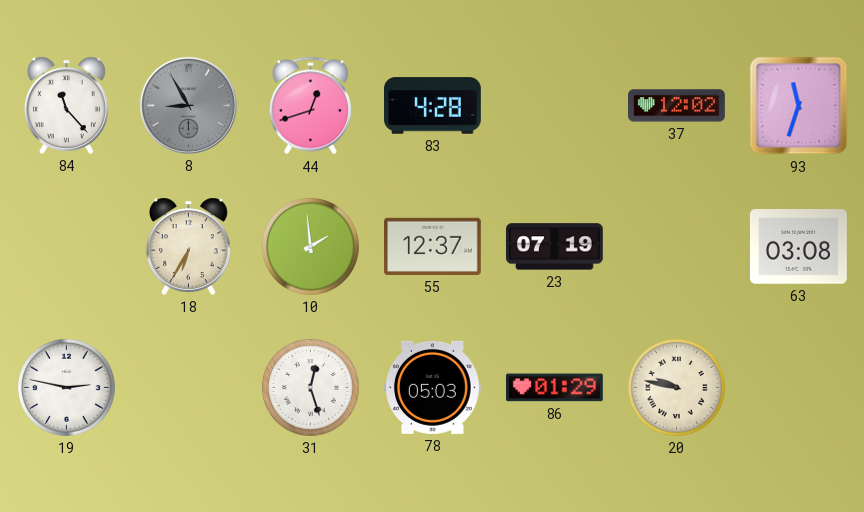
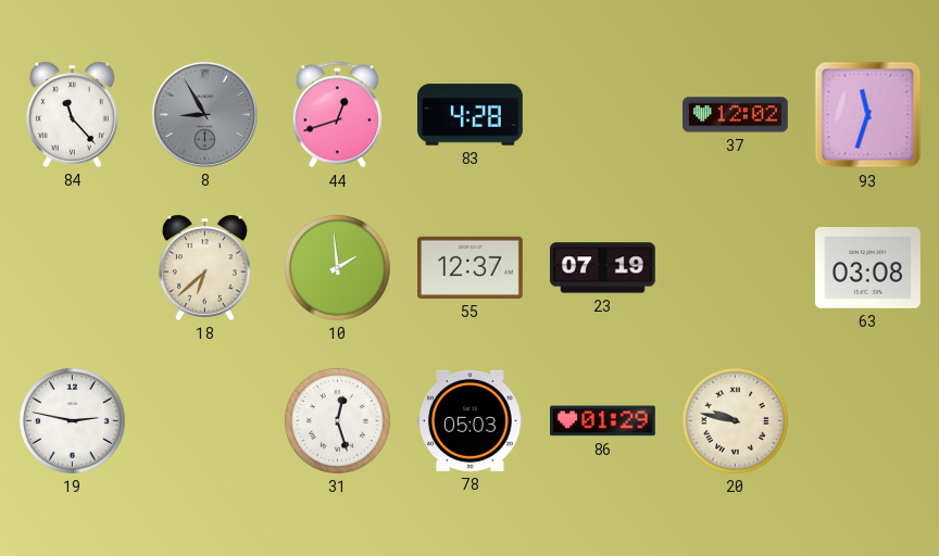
18: 6:35 -> 6:38 (204, 267)
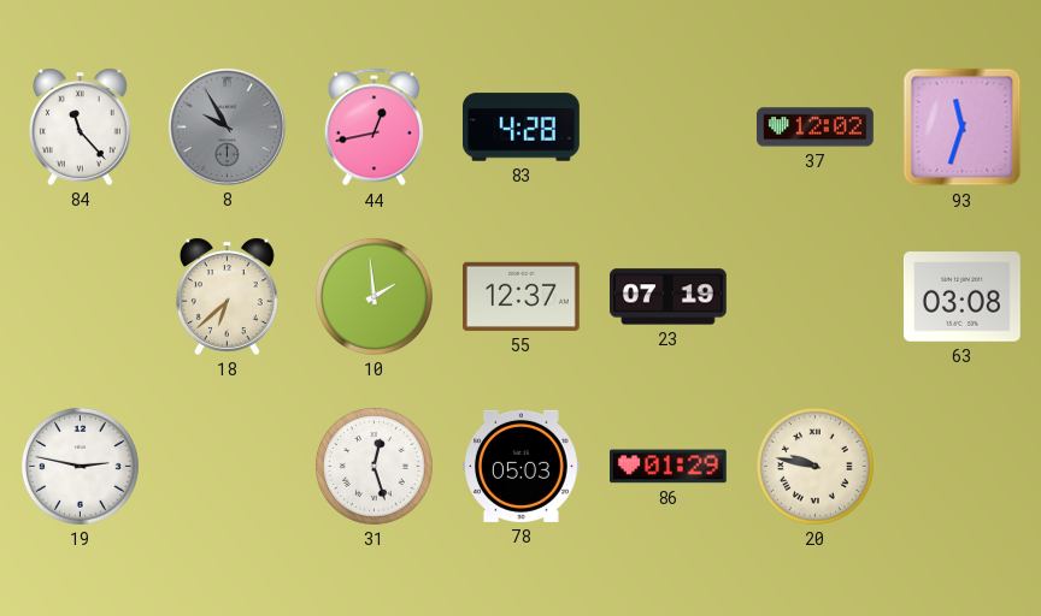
8: 8:55 -> 9:55 (227, 126)
44: 12:42 -> 12:43 (374, 128)
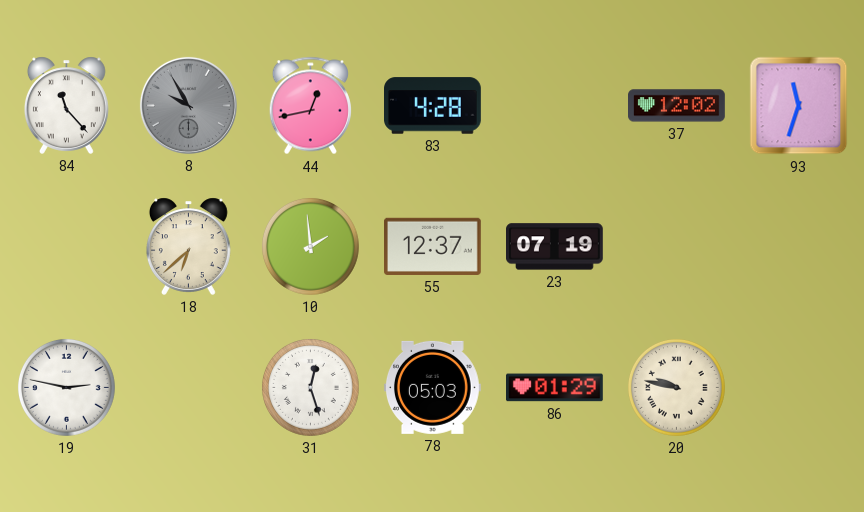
63: 03:08 -> none (961, 297)
